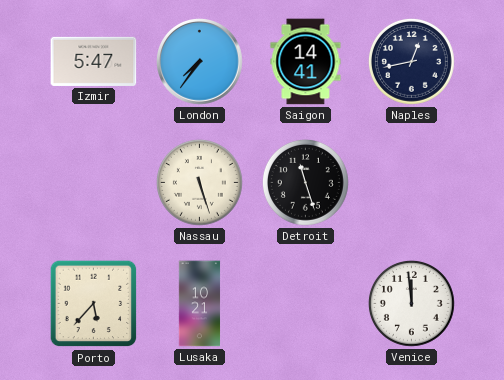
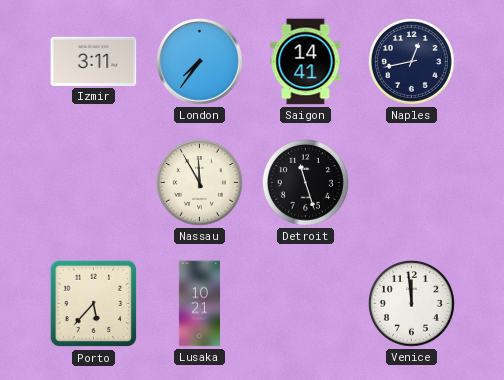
Izmir: 5:47 -> 3:11 (94, 61)
Nassau: 5:27 -> 11:55 (199, 182)
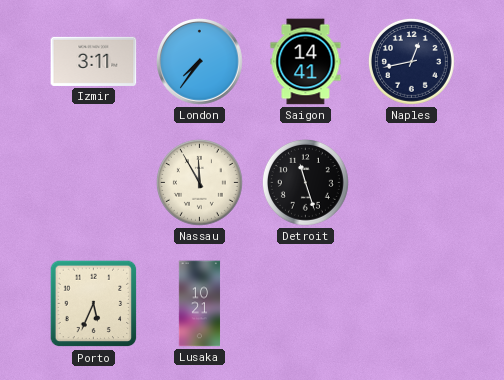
Porto: 5:37 -> 5:34 (94, 304)
Venice: 11:59 -> none (411, 303)
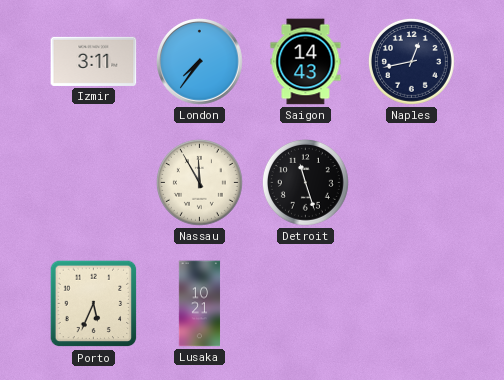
Saigon: 14:41 -> 14:43 (306, 62)
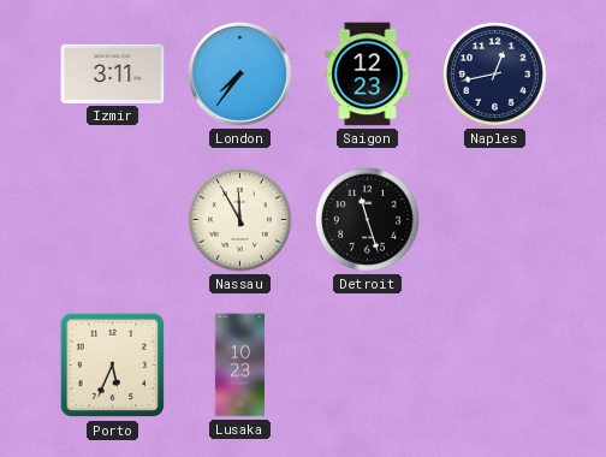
Saigon: 14:43 -> 12:23 (368, 75)
Lusaka: 10:21 -> 10:23 (240, 366)
